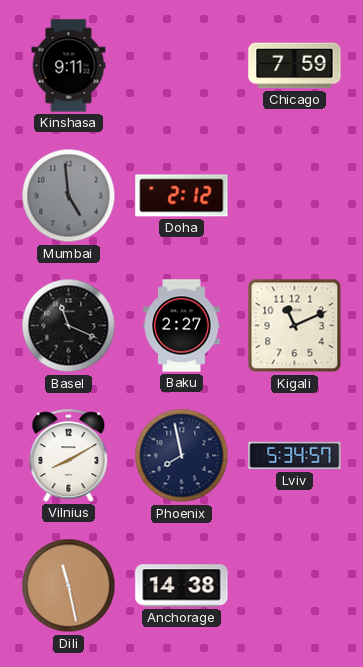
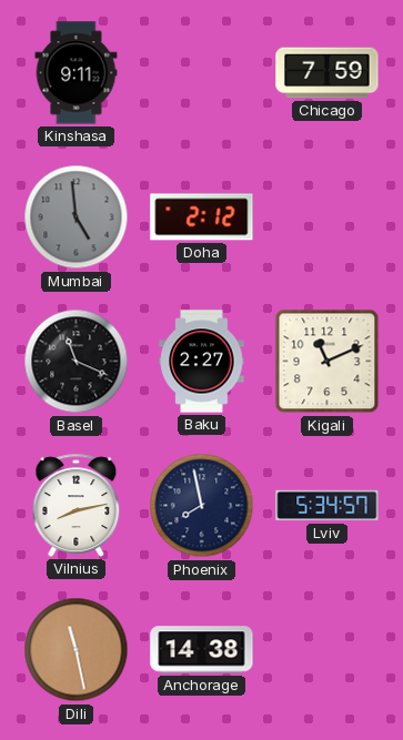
Vilnius: 8:10 -> 8:13 (77, 505)
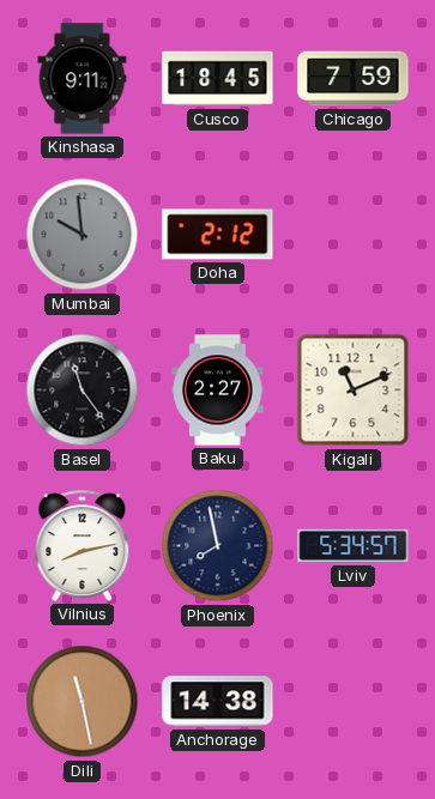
Cusco: none -> 18:45 (218, 79)
Mumbai: 4:59 -> 9:59 (83, 235)
Basel: 11:19 -> 11:24 (83, 391)
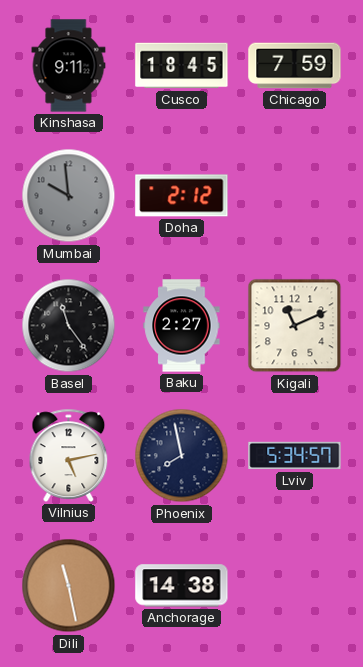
Vilnius: 8:13 -> 5:13 (69, 455)
